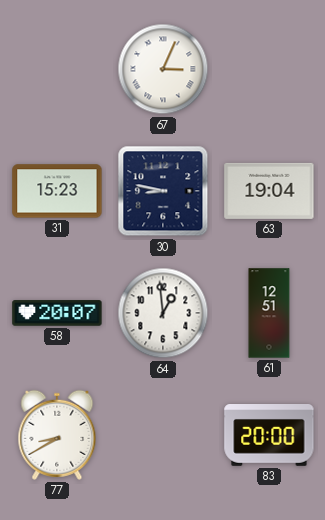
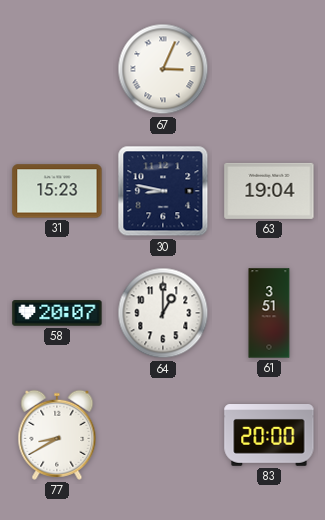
64: 12:59 -> 1:00 (163, 313)
61: 12:51 -> 3:51 (269, 313)
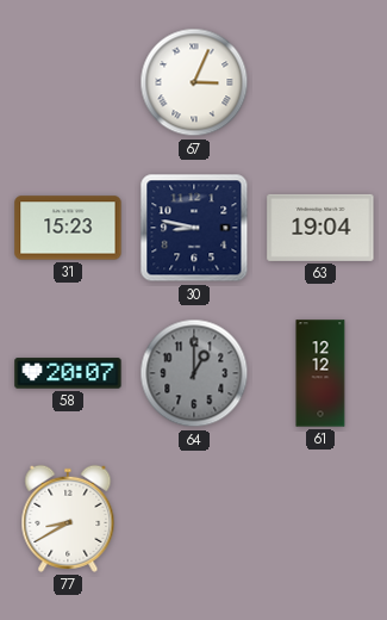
64 dial: white -> grey (194, 373)
61: 3:51 -> 12:12 (320, 373)
83: 20:00 -> none (269, 436)
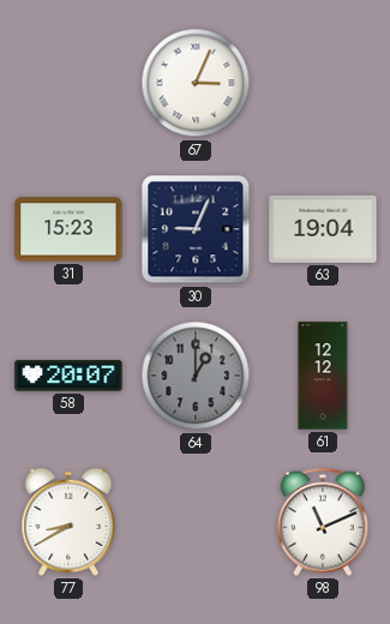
30: 8:47 -> 9:04 (196, 229)
98: none -> 11:11 (323, 522)
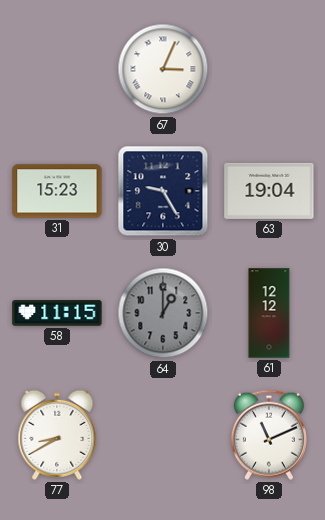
30: 9:04 -> 9:25 (163, 191)
58: 20:07 -> 11:15 (57, 313)
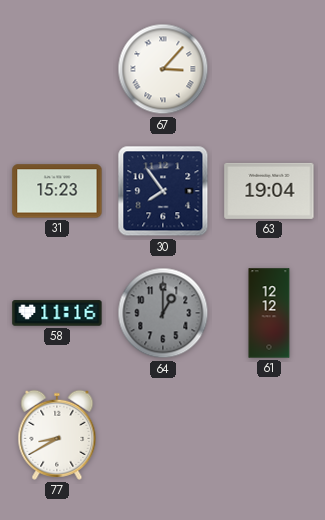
67: 3:04 -> 3:07 (163, 69)
30: 9:25 -> 7:54 (163, 191)
58: 11:15 -> 11:16 (57, 313)
98: 11:11 -> none (269, 435)
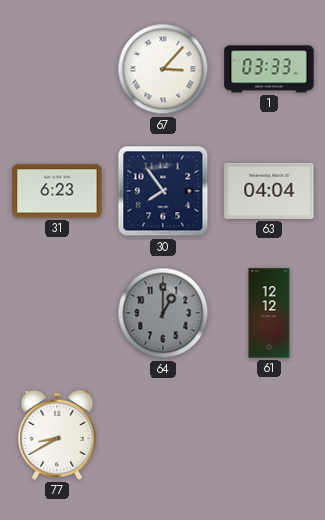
1: none -> 03:33 (269, 69)
31: 15:23 -> 6:23 (57, 191)
63: 19:04 -> 04:04 (269, 191)
58: 11:16 -> none (57, 313)
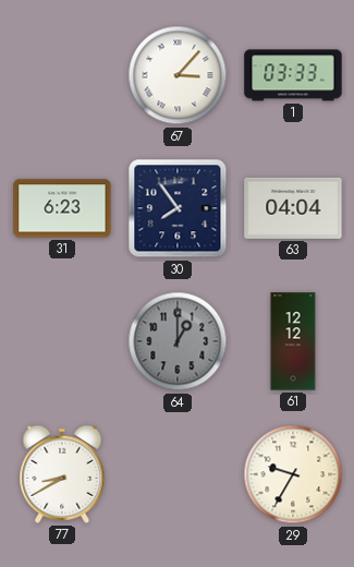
29: none -> 9:35 (293, 474)
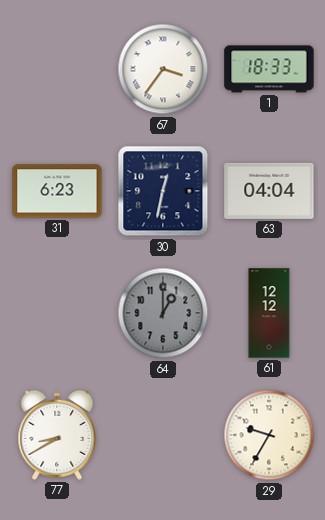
67: 3:07 -> 3:36 (163, 69)
1: 03:33 -> 18:33 (269, 69)
30: 7:54 -> 12:32 (163, 191)
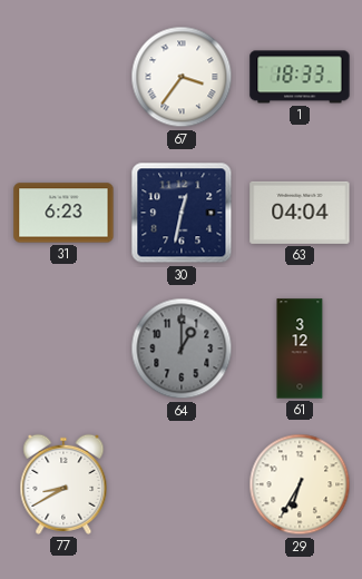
61: 12:12 -> 3:12 (300, 349)
29: 9:35 -> 6:35 (300, 484)
